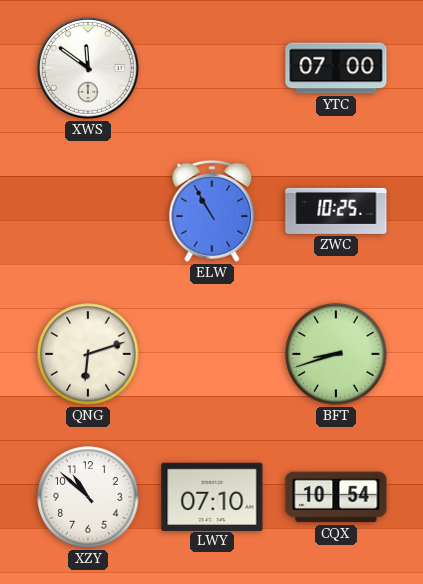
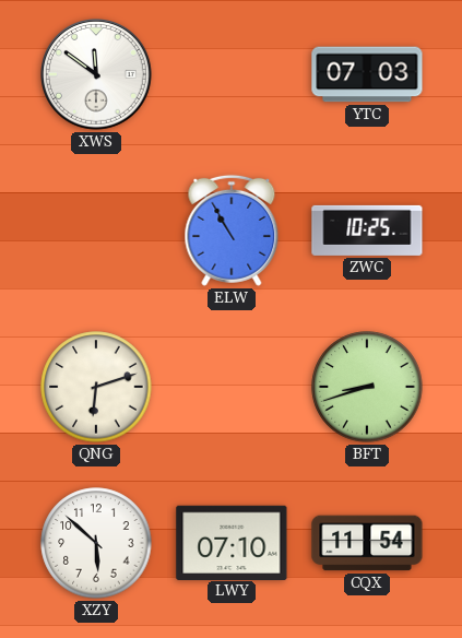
YTC: 07:00 -> 07:03 (367, 74)
XZY: 10:52 -> 5:52 (96, 543)
CQX: 10:54 -> 11:54 (367, 543)
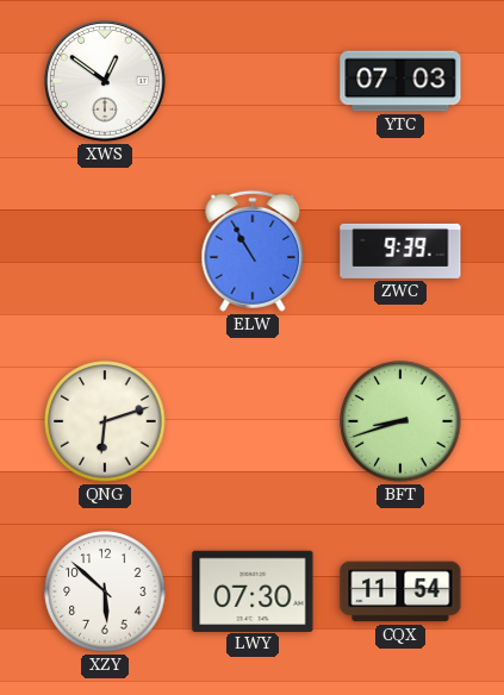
XWS: 11:51 -> 12:51 (106, 82)
ZWC: 10:25 -> 9:39 (400, 251)
LWY: 07:10 -> 07:30 (253, 590)
